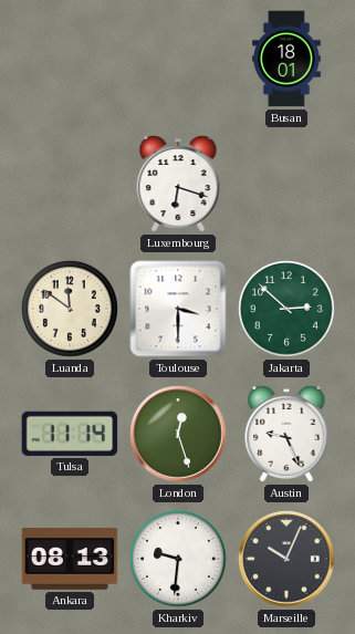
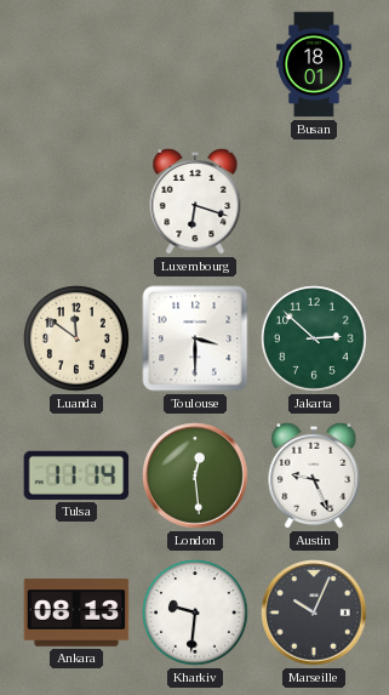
London: 12:27 -> 12:29 (195, 475)
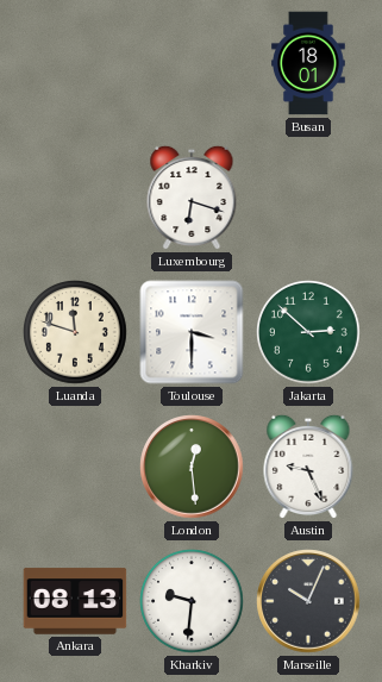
Luanda: 11:51 -> 11:48 (76, 333)
Tulsa: 11:14 -> none (76, 475)
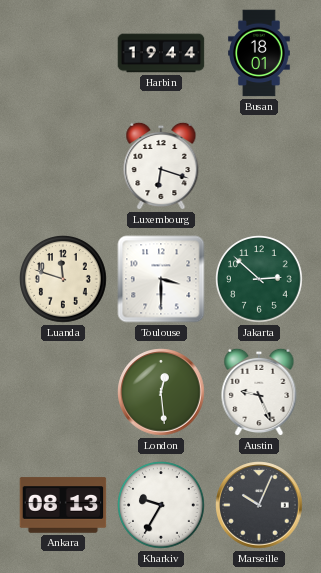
Harbin: none -> 19:44 (161, 53)
Kharkiv: 9:31 -> 9:35 (162, 506)
